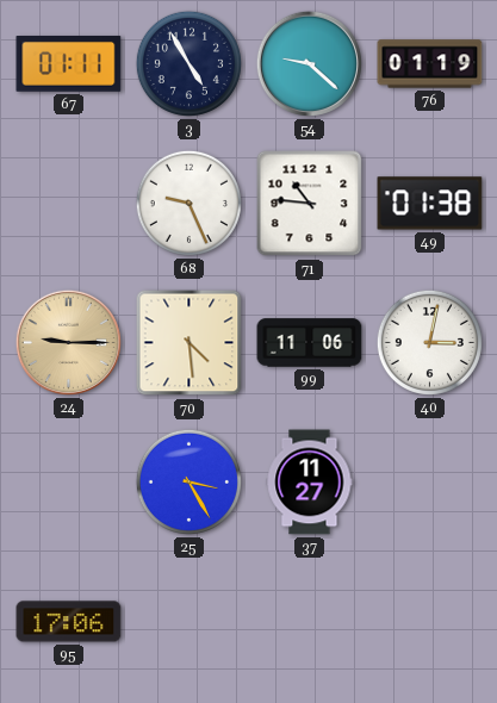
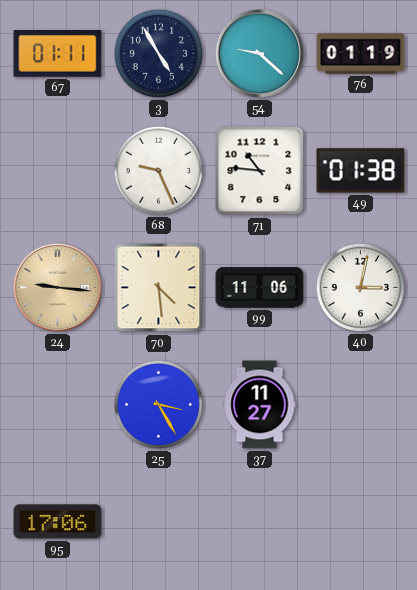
24: 9:15 -> 9:16 (57, 287)
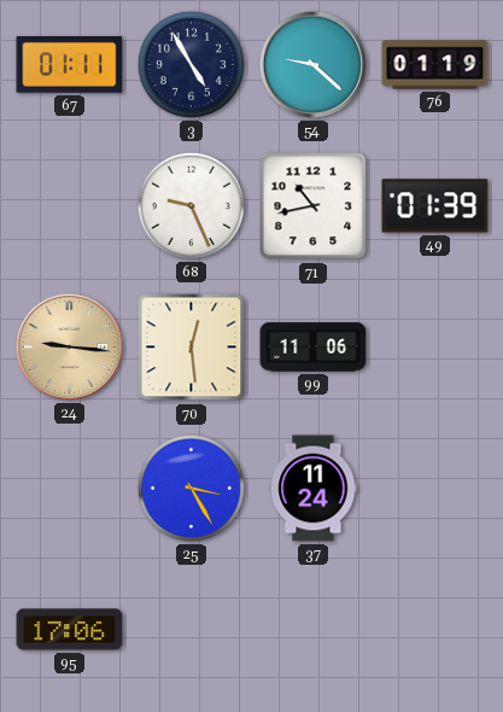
71: 10:46 -> 10:43 (314, 206)
49: 01:38 -> 01:39 (435, 206)
70: 4:29 -> 12:29 (192, 348)
40: 3:02 -> none (360, 287)
37: 11:27 -> 11:24 (314, 489)
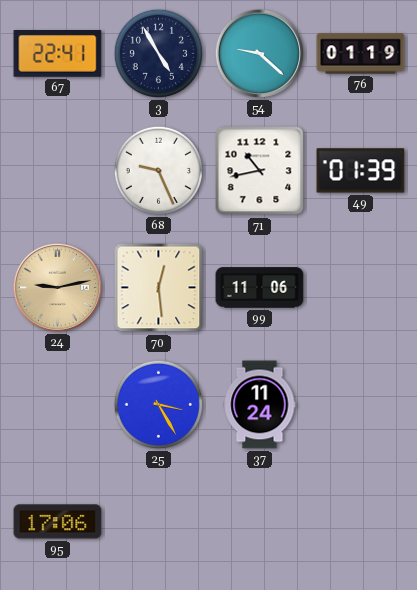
67: 01:11 -> 22:41 (58, 54)
24: 9:16 -> 9:13 (57, 287)
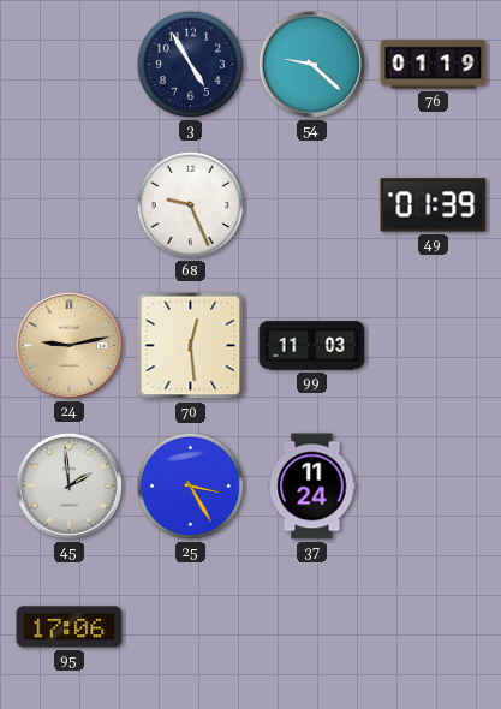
67: 22:41 -> none (58, 54)
71: 10:43 -> none (260, 171)
99: 11:06 -> 11:03 (312, 346)
45: none -> 1:59 (68, 485)
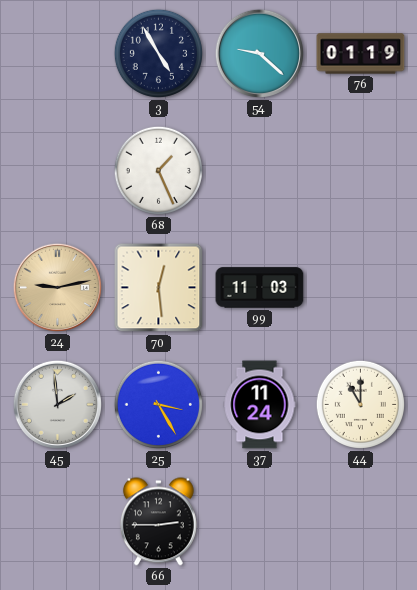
68: 9:26 -> 1:26 (158, 170)
49: 01:39 -> none (434, 205)
44: none -> 11:00 (360, 404)
95: 17:06 -> none (70, 627)
66: none -> 2:45 (158, 522)
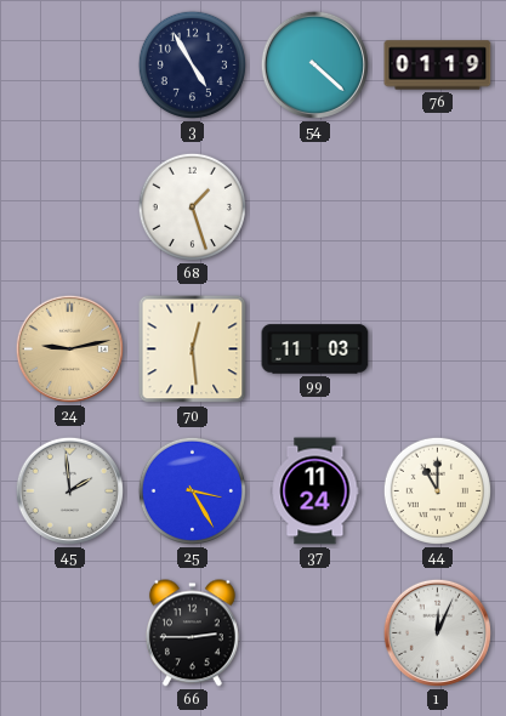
54: 9:22 -> 4:22 (314, 64)
68: 1:26 -> 1:27 (192, 206)
1: none -> 12:04 (437, 632)
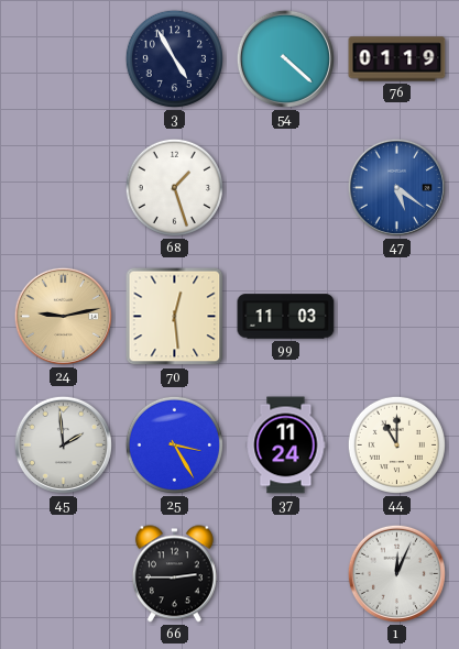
47: none -> 5:21 (396, 187)
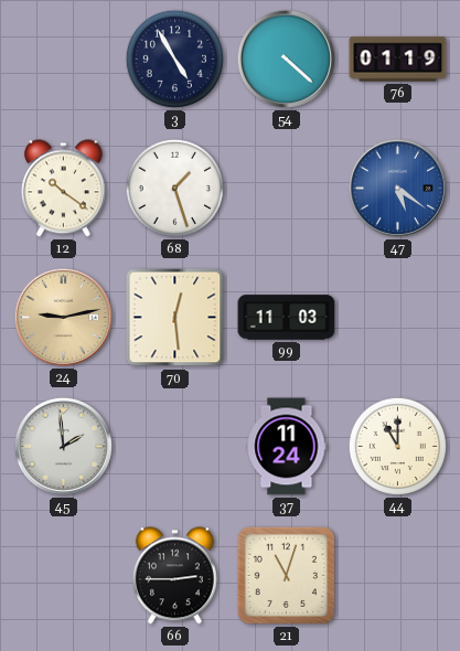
12: none -> 10:21 (63, 189)
25: 3:25 -> none (174, 444)
21: none -> 11:03 (286, 575)
1: 12:04 -> none (396, 573)
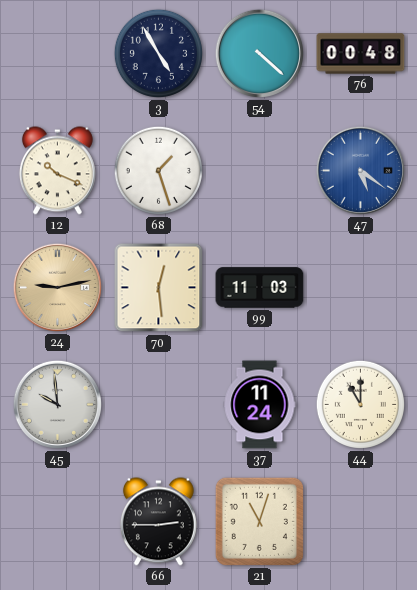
76: 01:19 -> 00:48 (361, 54)
12: 10:21 -> 10:19 (57, 171)
45: 1:59 -> 9:59 (57, 404)
